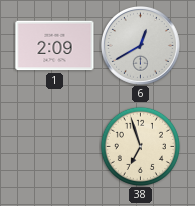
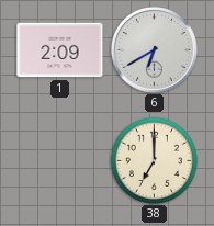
6: 12:40 -> 6:40 (155, 50)
38: 6:57 -> 7:00 (154, 160)
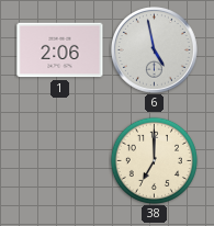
1: 2:09 -> 2:06 (60, 50)
6: 6:40 -> 4:58 (155, 50)
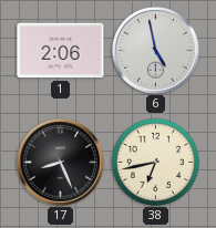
17: none -> 8:26 (61, 163)
38: 7:00 -> 6:43 (155, 162)
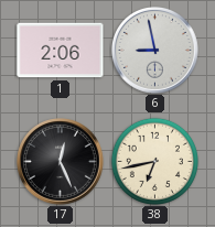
6: 4:58 -> 8:58 (155, 51)
17: 8:26 -> 12:26 (61, 162)
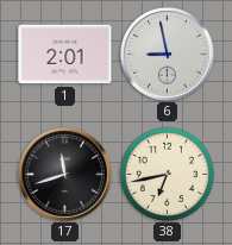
1: 2:06 -> 2:01 (65, 55)
17: 12:26 -> 11:42 (65, 175)
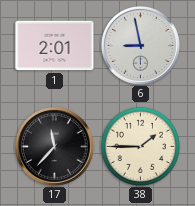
17: 11:42 -> 11:37 (55, 147)
38: 6:43 -> 1:45 (140, 146)
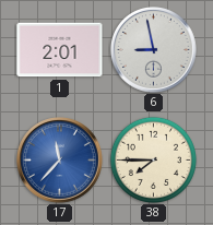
17 dial: black -> blue (60, 161)
38: 1:45 -> 7:45 (153, 159)
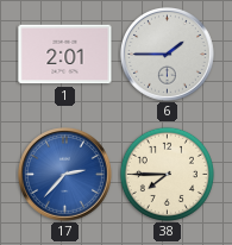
6: 8:58 -> 1:45 (168, 55)
17: 11:37 -> 2:37 (65, 175)
